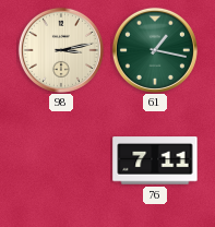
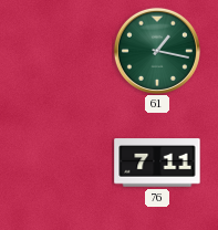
98: 3:13 -> none (61, 50)
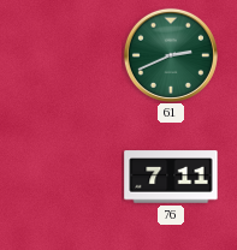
61: 1:17 -> 2:41 (171, 55)
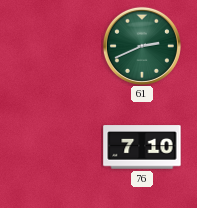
76: 7:11 -> 7:10 (142, 147)
